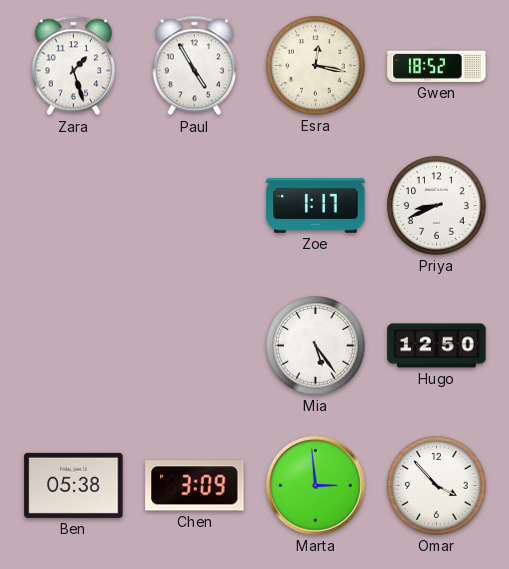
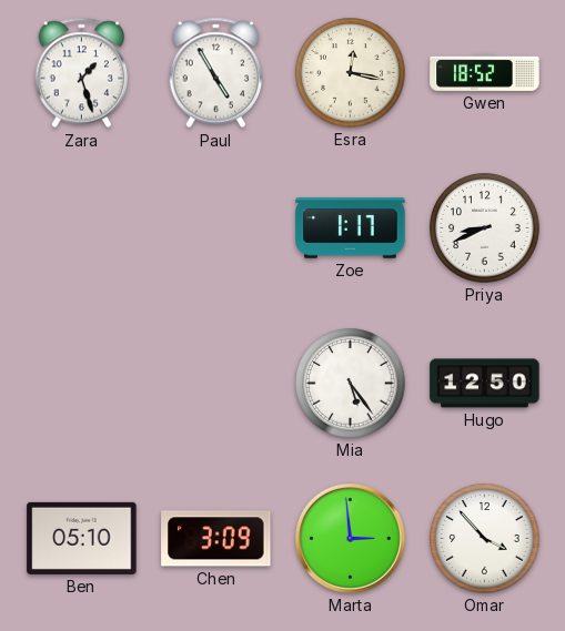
Ben: 05:38 -> 05:10 (82, 538)
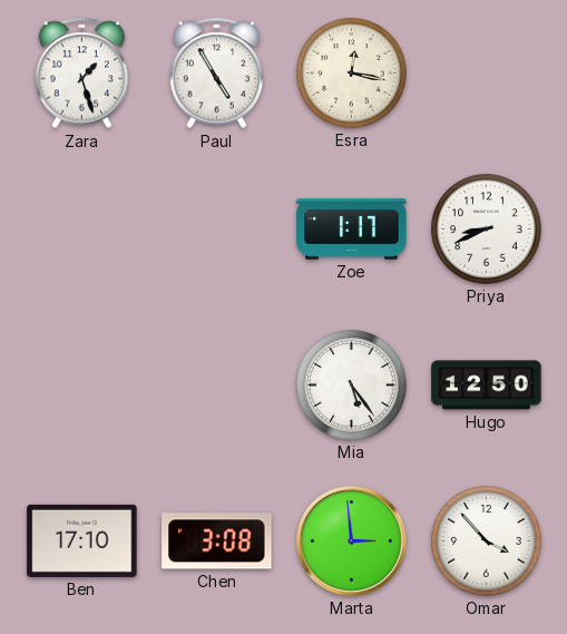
Gwen: 18:52 -> none (485, 72)
Ben: 05:10 -> 17:10 (82, 540)
Chen: 3:09 -> 3:08 (217, 542)
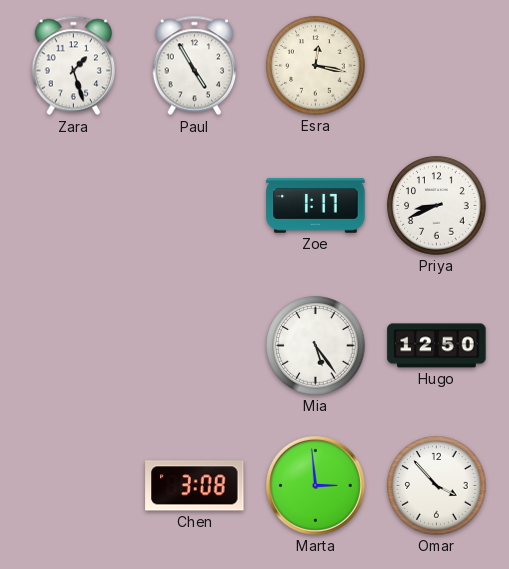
Ben: 17:10 -> none (82, 540)
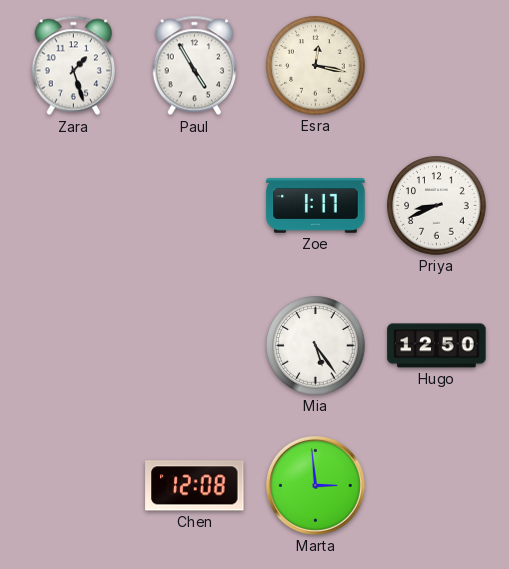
Chen: 3:08 -> 12:08 (195, 486)
Omar: 3:53 -> none (437, 486)
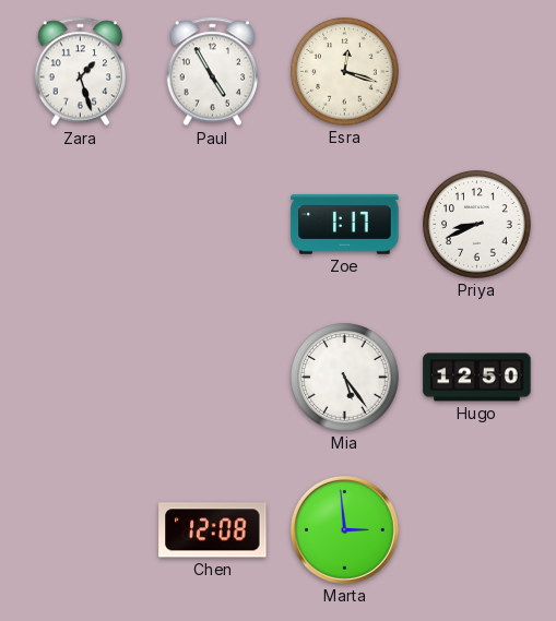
Esra: 12:17 -> 12:18 (345, 72)
